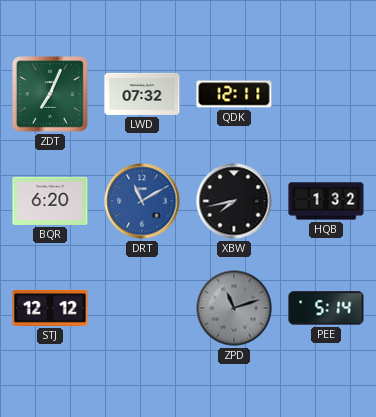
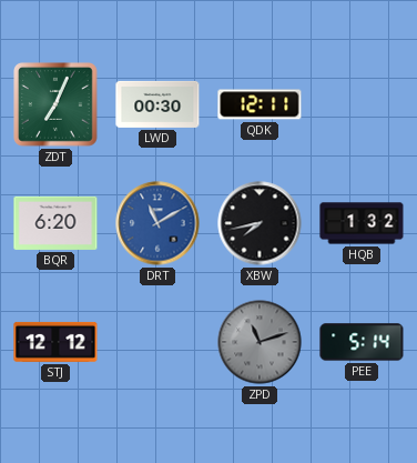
LWD: 07:32 -> 00:30 (157, 104)
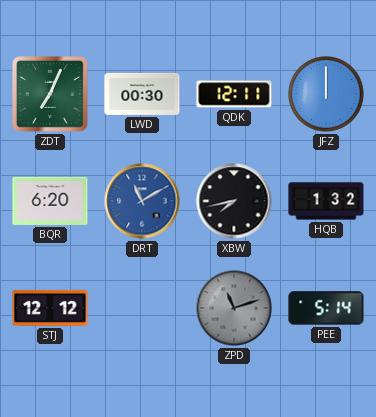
JFZ: none -> 12:00 (326, 94)
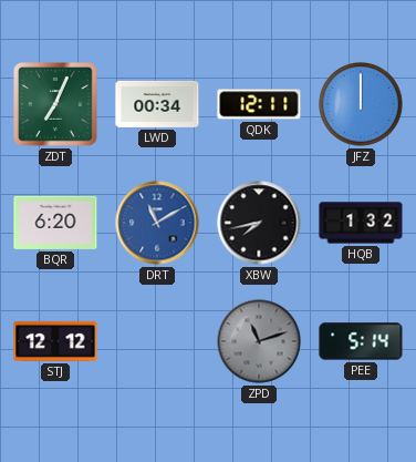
LWD: 00:30 -> 00:34 (157, 104)
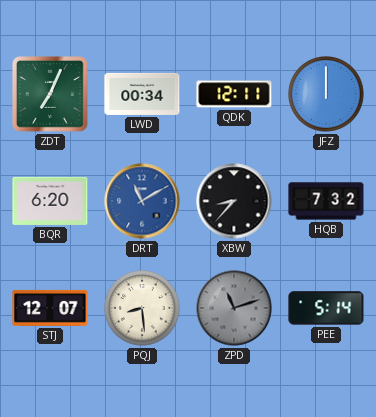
XBW: 7:43 -> 8:37 (234, 201)
HQB: 1:32 -> 7:32 (326, 201)
STJ: 12:12 -> 12:07 (50, 308)
PQJ: none -> 8:29 (142, 308)
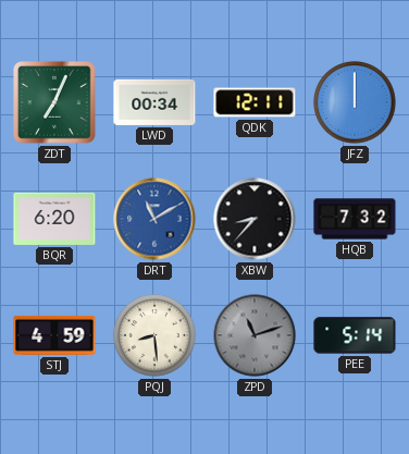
STJ: 12:07 -> 4:59 (54, 335)
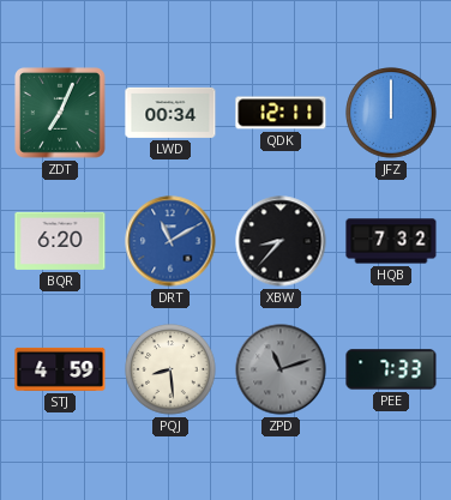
PEE: 5:14 -> 7:33 (391, 369)
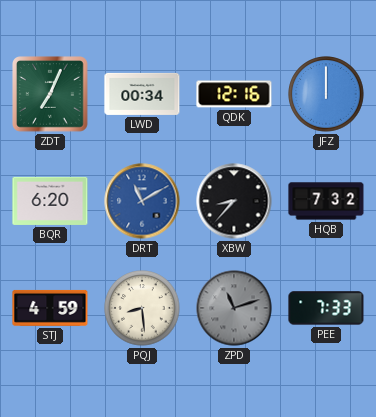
QDK: 12:11 -> 12:16 (234, 94)
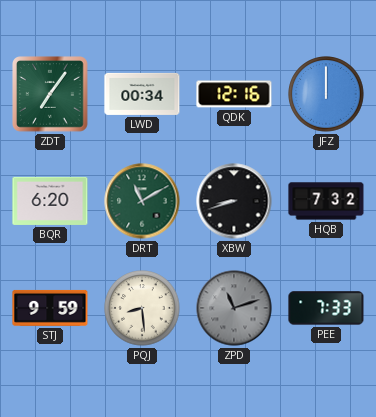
ZDT: 7:04 -> 7:06 (50, 94)
DRT dial: blue -> green (142, 201)
XBW: 8:37 -> 8:42 (234, 201)
STJ: 4:59 -> 9:59 (50, 308)
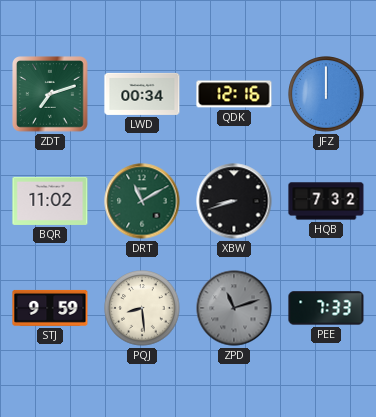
ZDT: 7:06 -> 7:12 (50, 94)
BQR: 6:20 -> 11:02 (50, 201)
